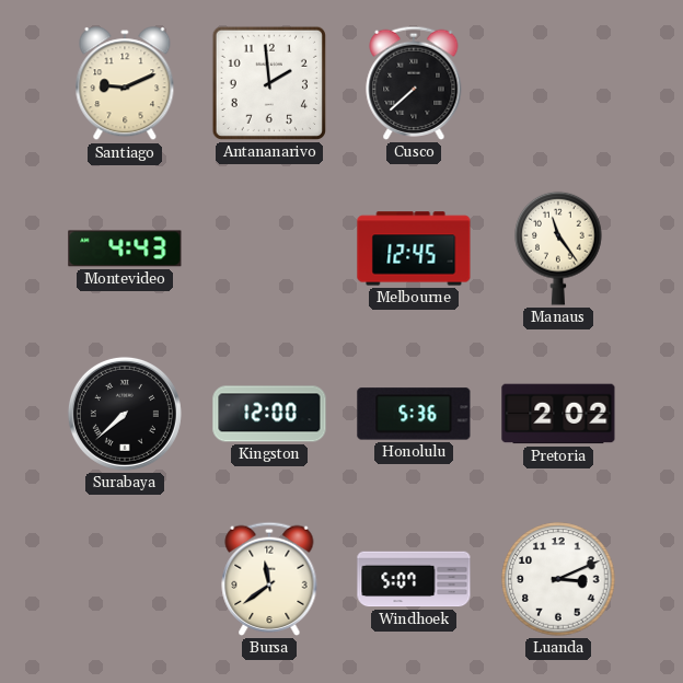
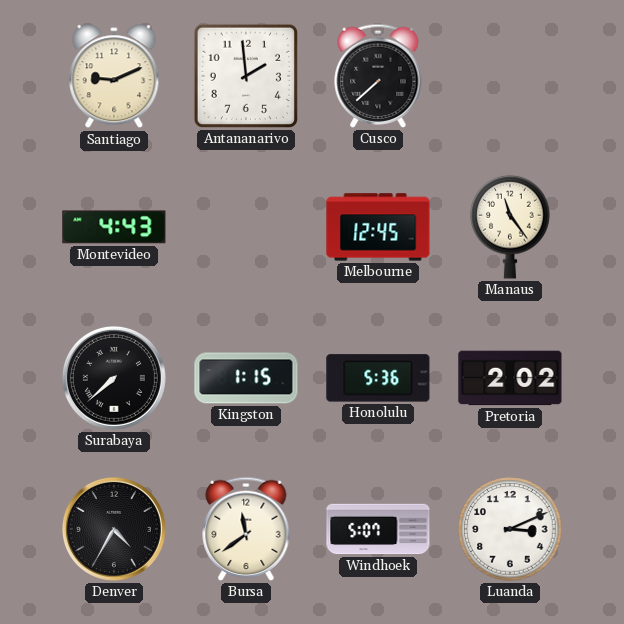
Kingston: 12:00 -> 1:15 (246, 378)
Denver: none -> 4:35 (114, 529)
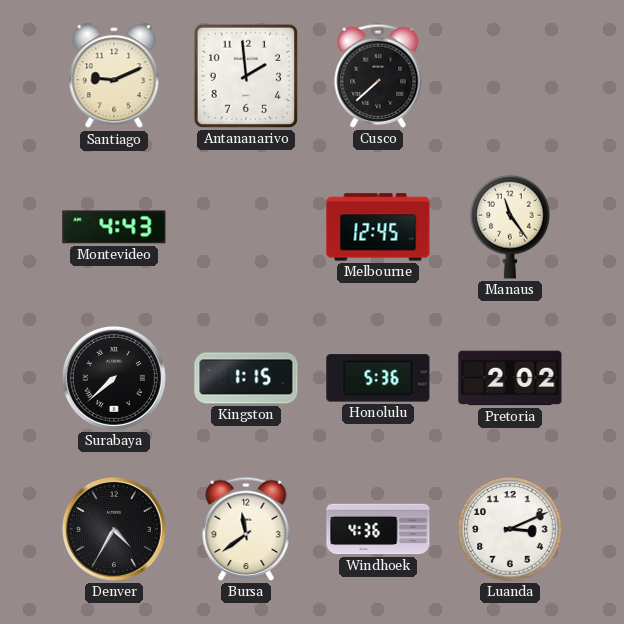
Windhoek: 5:07 -> 4:36 (378, 529)
